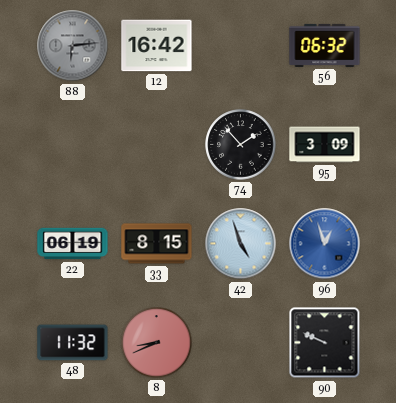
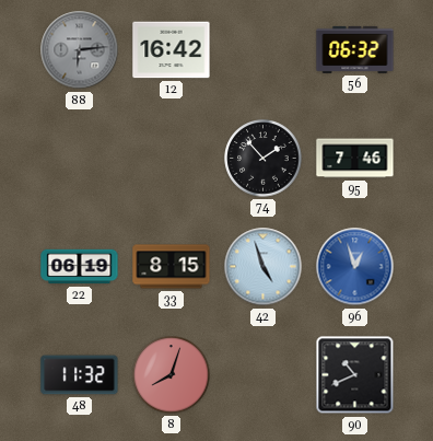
95: 3:09 -> 7:46 (355, 159)
8: 8:41 -> 8:03 (172, 375)
90: 9:49 -> 10:41 (355, 375)
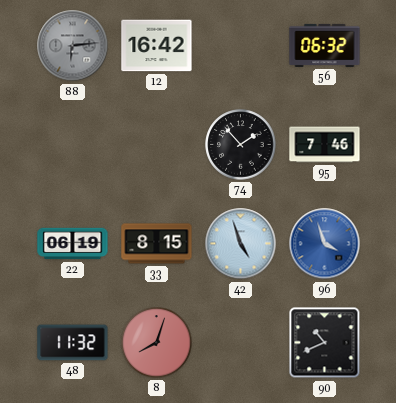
96: 12:57 -> 3:57 (325, 244)
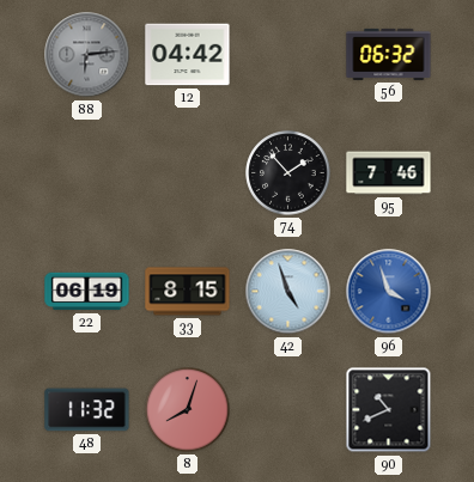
12: 16:42 -> 04:42 (188, 55)
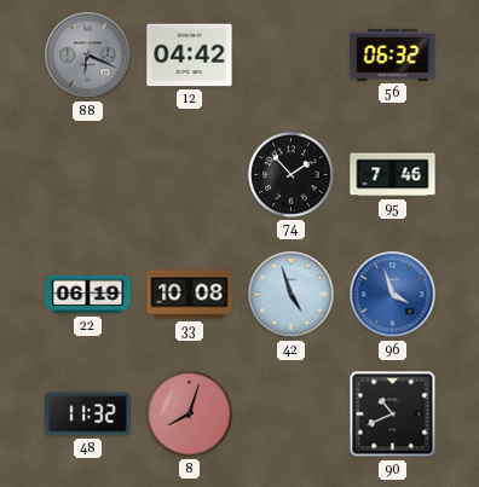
88: 6:14 -> 6:19 (88, 56)
33: 8:15 -> 10:08 (190, 295)
